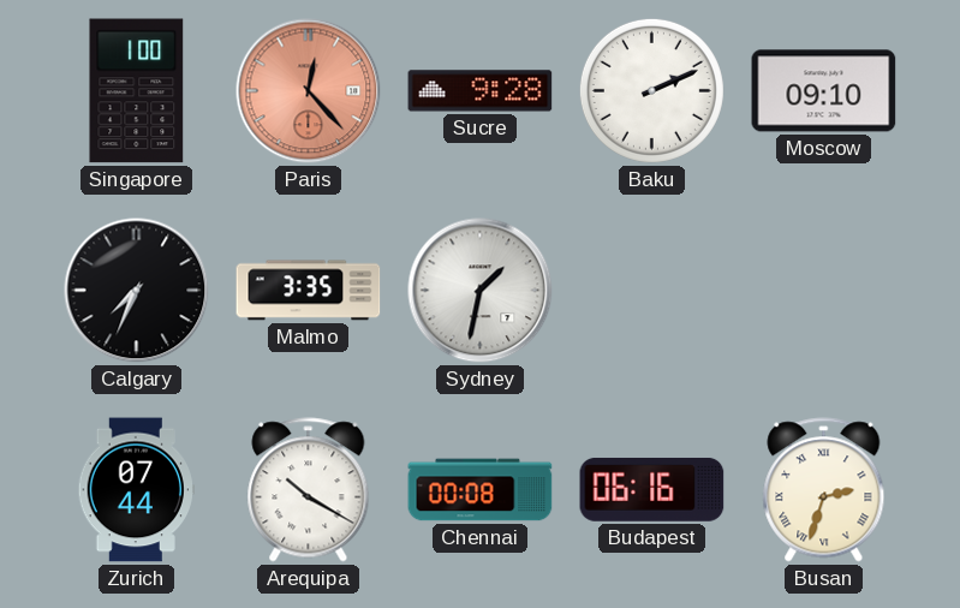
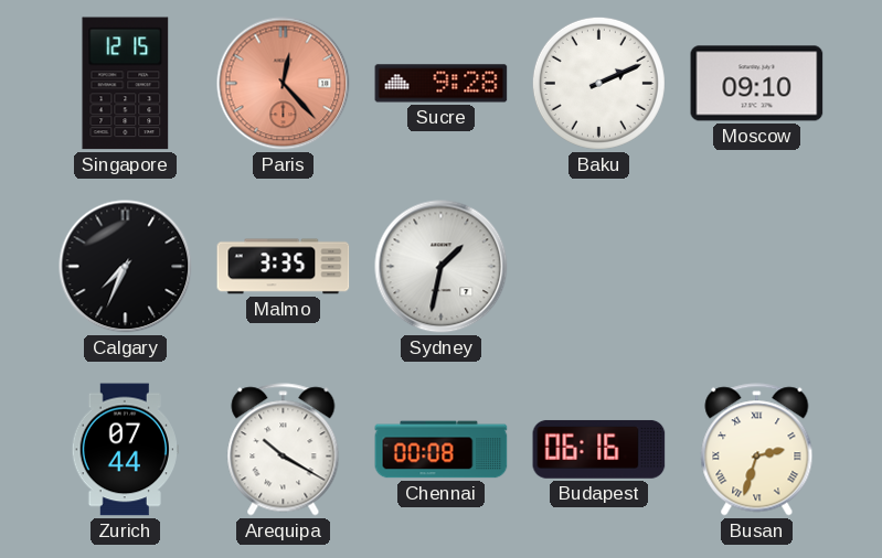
Singapore: 1:00 -> 12:15 (126, 84)
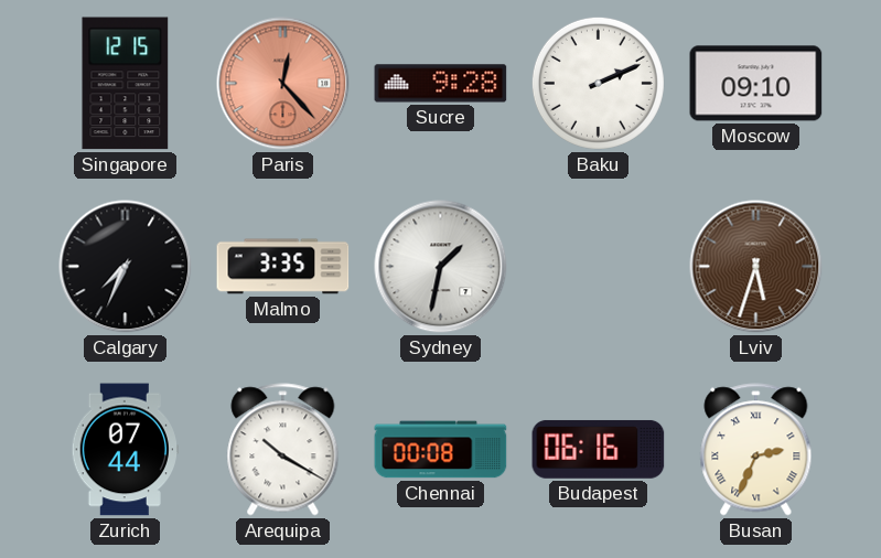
Lviv: none -> 5:33 (756, 267)
Busan: 2:33 -> 2:34 (756, 450)
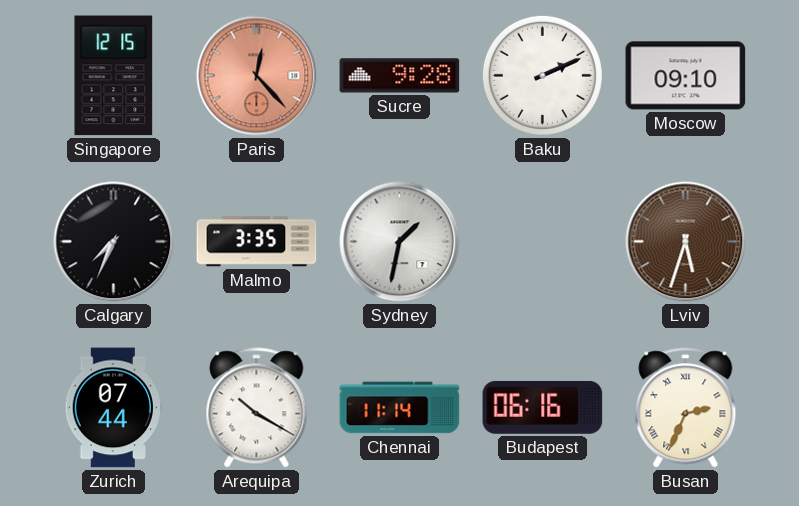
Chennai: 00:08 -> 11:14 (400, 408)
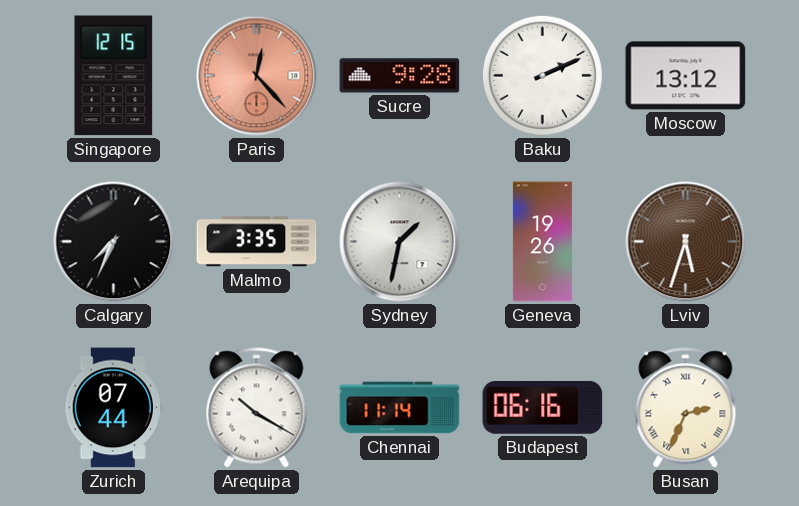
Moscow: 09:10 -> 13:12 (686, 76)
Geneva: none -> 19:26 (542, 242)
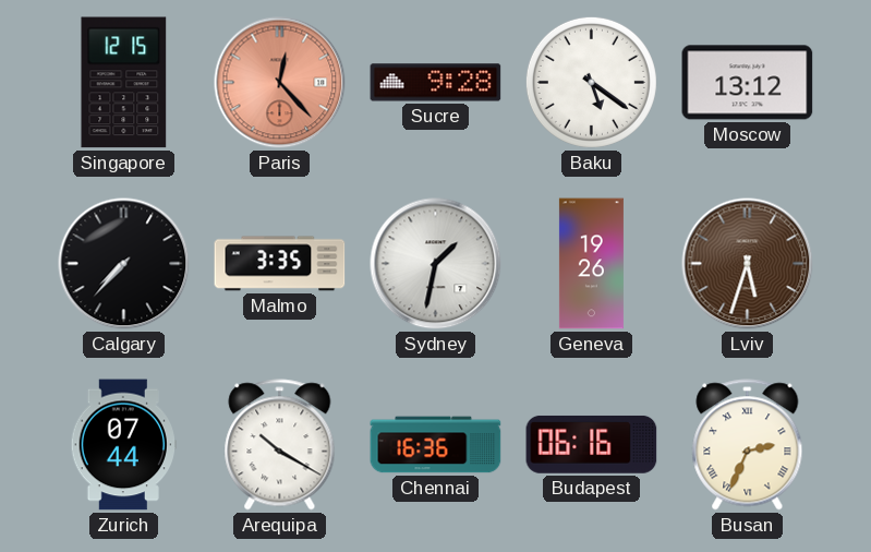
Baku: 2:11 -> 5:21 (591, 82)
Calgary: 7:34 -> 7:37 (124, 264)
Chennai: 11:14 -> 16:36 (436, 445)
